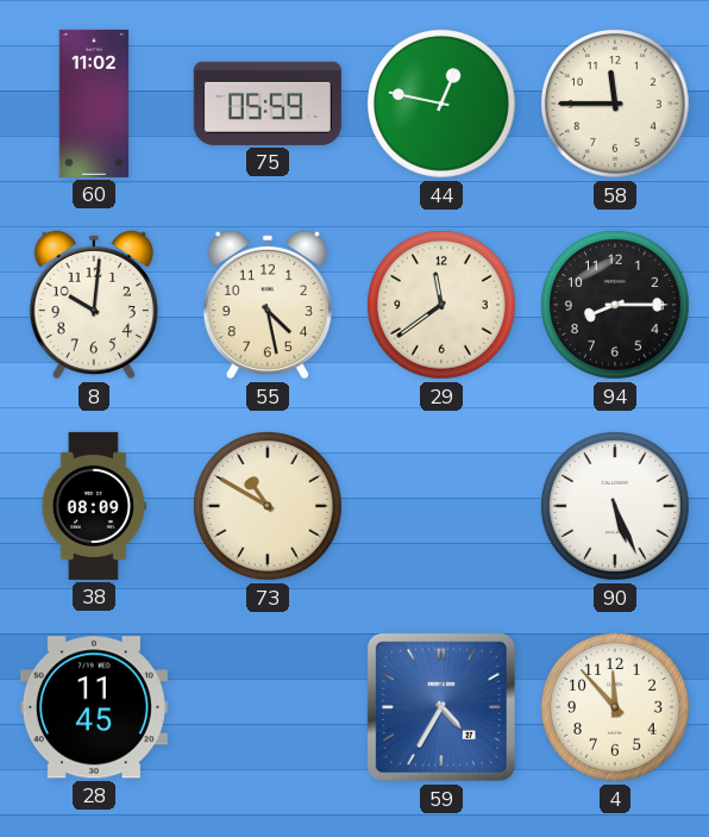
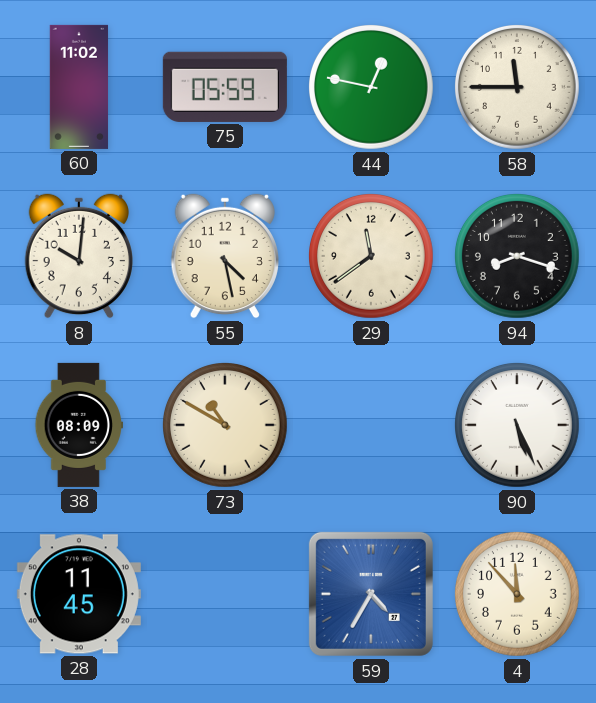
94: 8:15 -> 8:18 (518, 257)
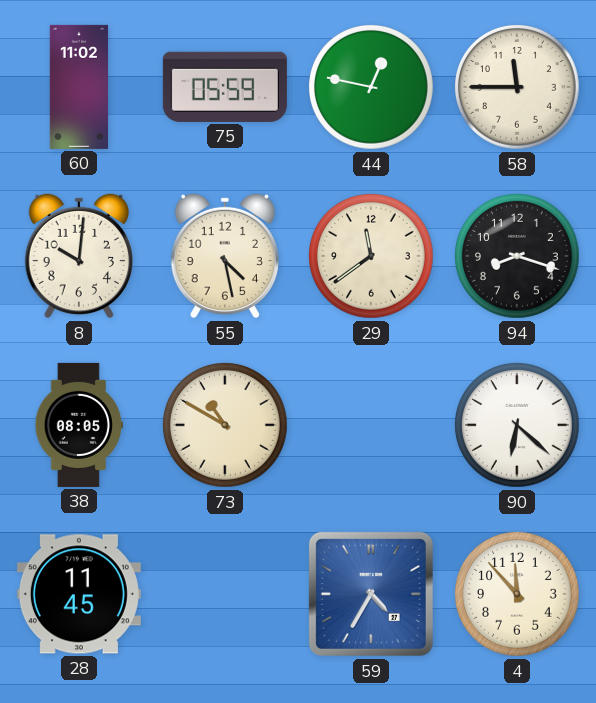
38: 08:09 -> 08:05 (78, 425)
90: 5:26 -> 6:22 (518, 426)
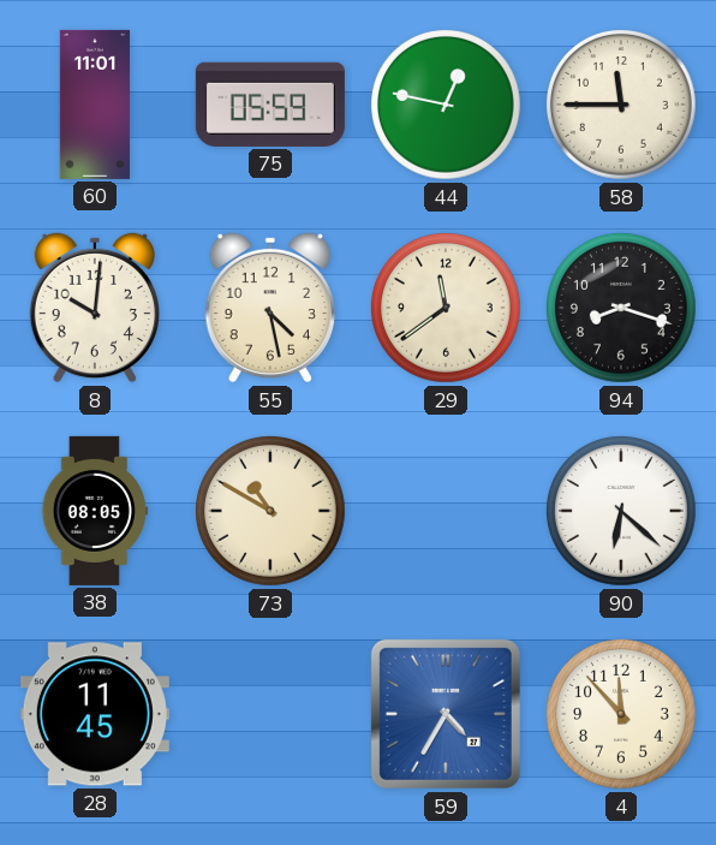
60: 11:02 -> 11:01 (95, 105)
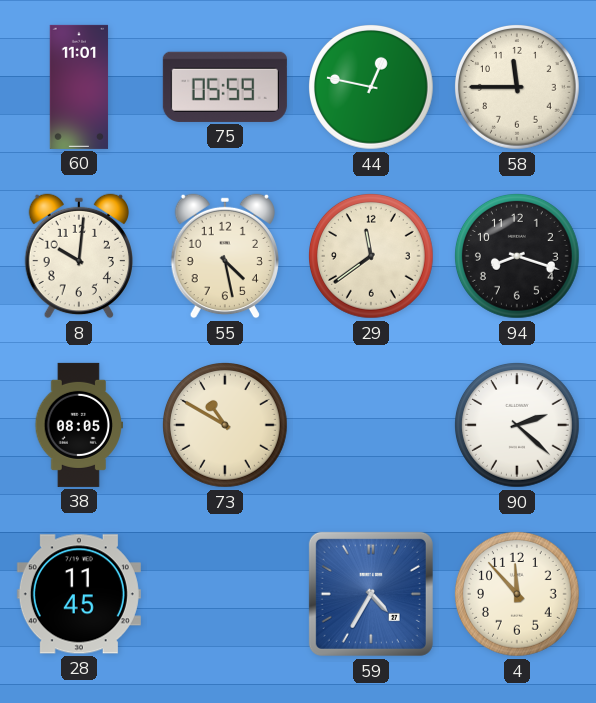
90: 6:22 -> 2:22 (518, 426)
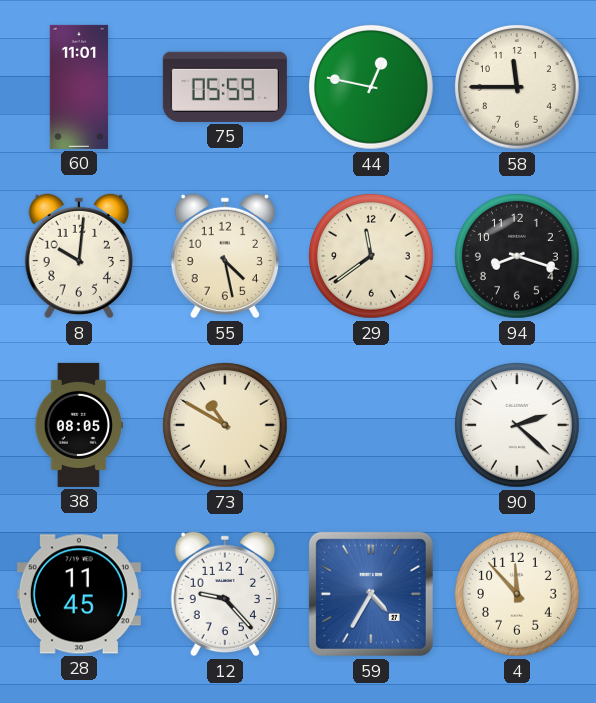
12: none -> 9:23 (225, 594)
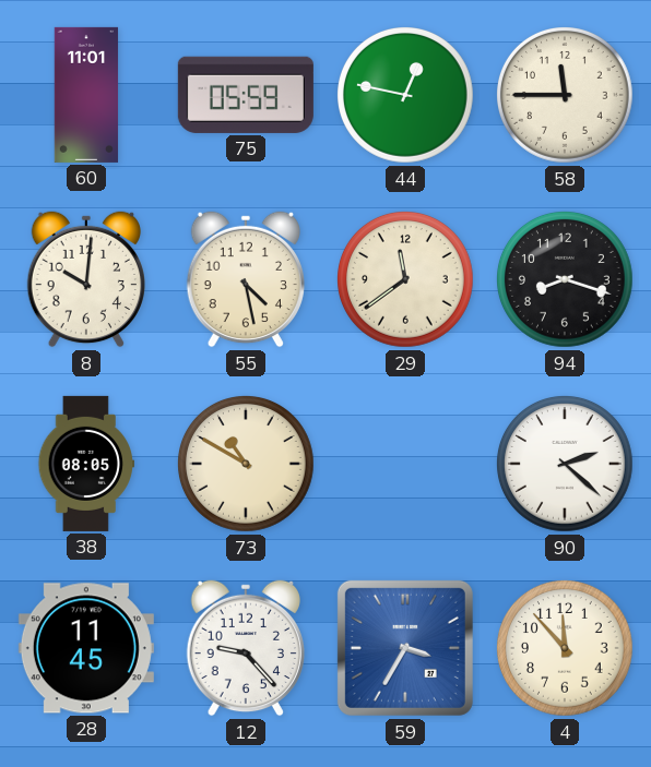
59: 4:35 -> 3:35 (405, 648)
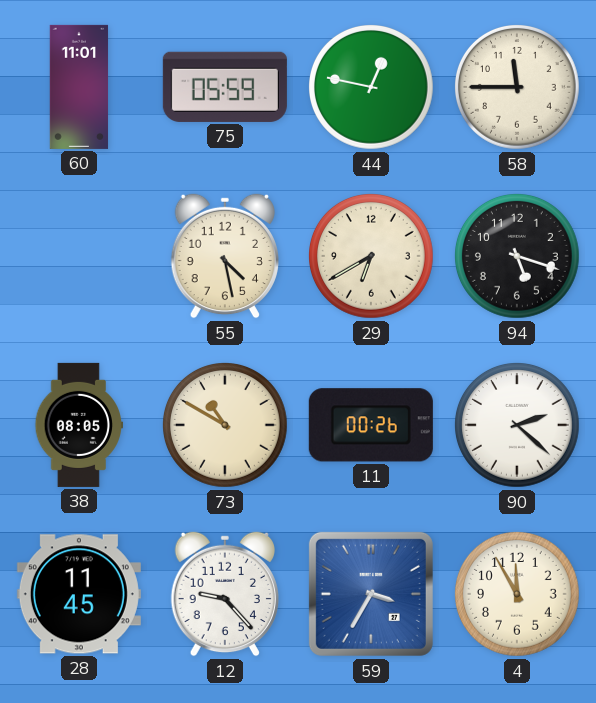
8: 10:01 -> none (86, 279)
29: 11:39 -> 6:40 (372, 257)
94: 8:18 -> 5:18 (518, 257)
11: none -> 00:26 (371, 425)
4: 11:53 -> 11:55 (518, 595)
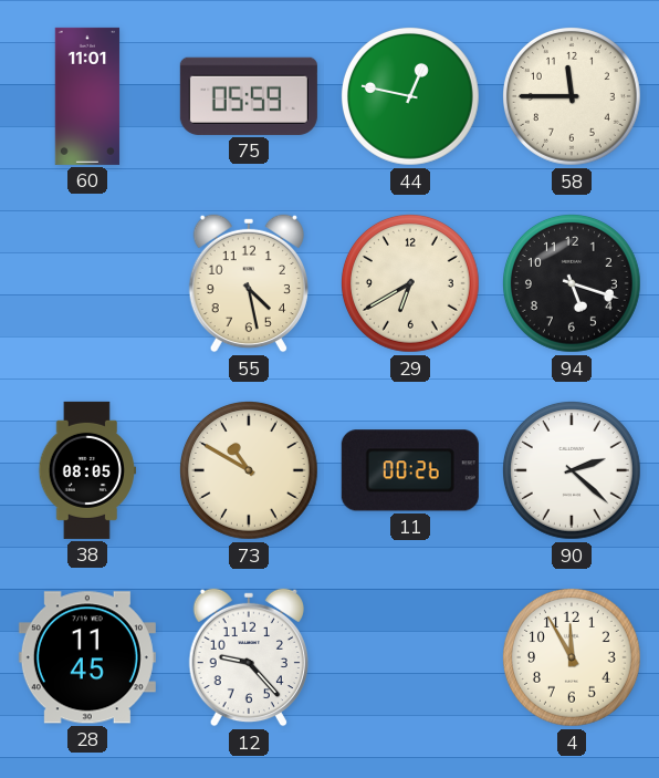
59: 3:35 -> none (371, 594)
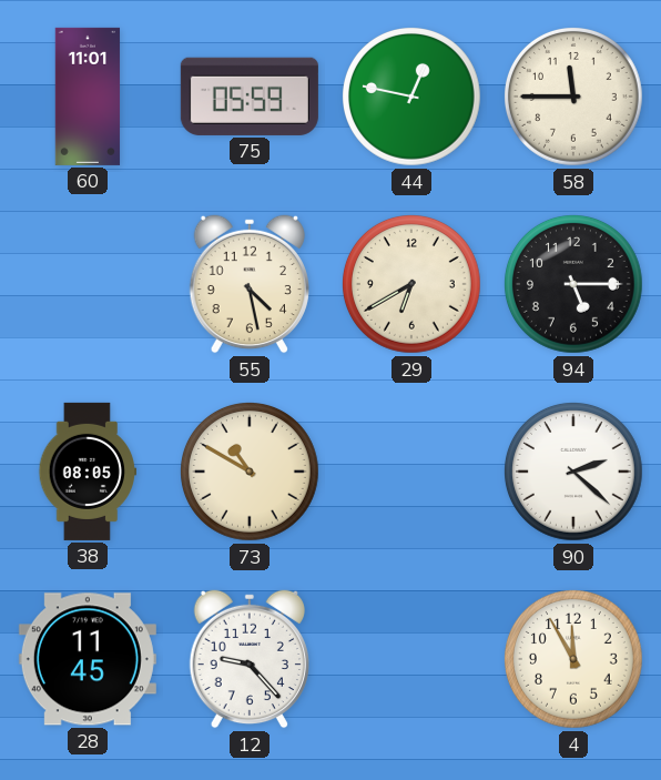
94: 5:18 -> 5:15 (574, 285)
11: 00:26 -> none (410, 470)
